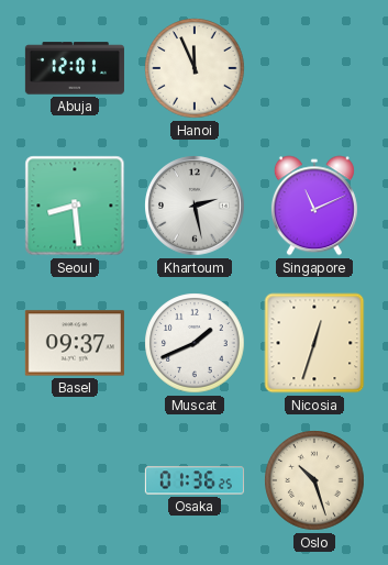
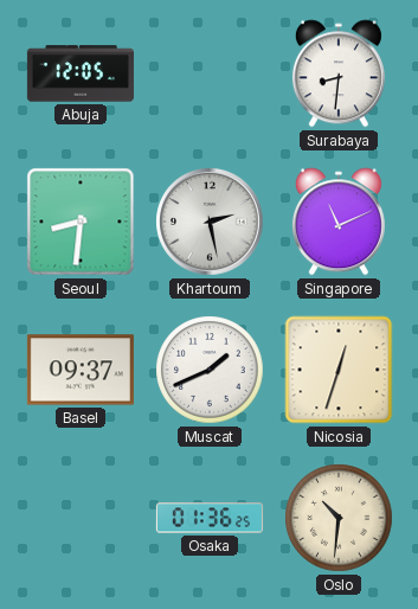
Abuja: 12:01 -> 12:05 (81, 73)
Hanoi: 11:56 -> none (195, 68)
Surabaya: none -> 8:31 (339, 73)
Seoul: 8:29 -> 8:31 (81, 222)
Oslo: 10:27 -> 10:31 (339, 518)
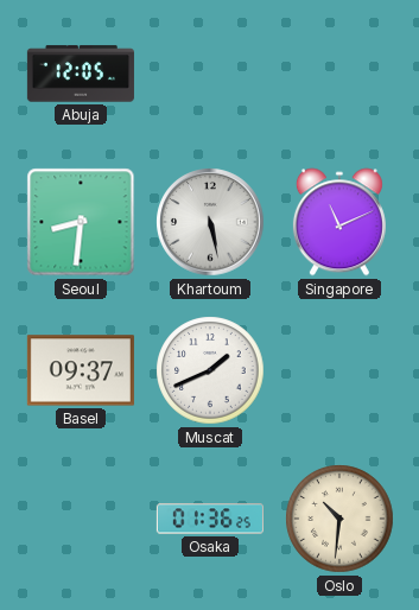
Surabaya: 8:31 -> none (339, 73)
Khartoum: 2:28 -> 5:28 (210, 222)
Nicosia: 12:33 -> none (339, 370)
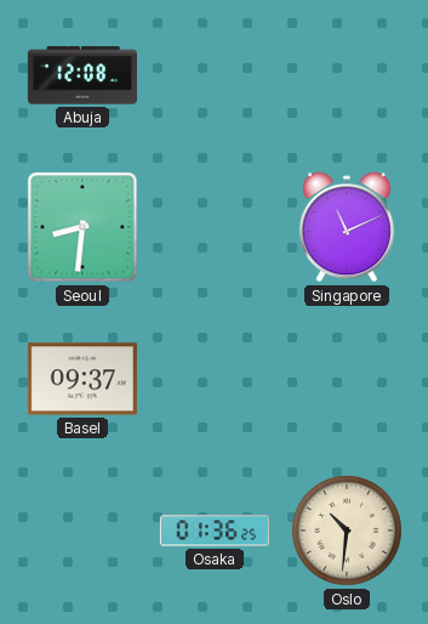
Abuja: 12:05 -> 12:08 (82, 75)
Khartoum: 5:28 -> none (210, 222)
Muscat: 1:41 -> none (210, 370)
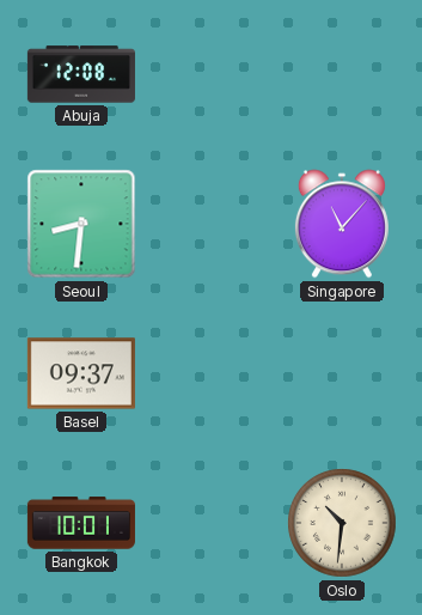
Singapore: 11:11 -> 11:07 (342, 224)
Bangkok: none -> 10:01 (81, 523)
Osaka: 01:36 -> none (215, 531)
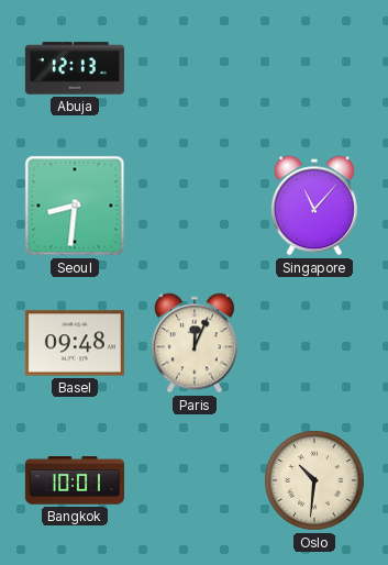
Abuja: 12:08 -> 12:13 (75, 68)
Basel: 09:37 -> 09:48 (75, 343)
Paris: none -> 12:04 (195, 343)
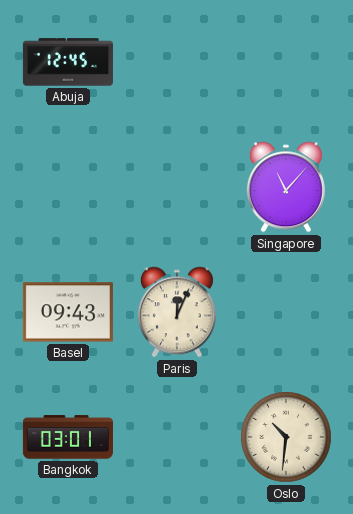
Abuja: 12:13 -> 12:45 (68, 62)
Seoul: 8:31 -> none (75, 206)
Basel: 09:48 -> 09:43 (68, 312)
Bangkok: 10:01 -> 03:01 (68, 437)
